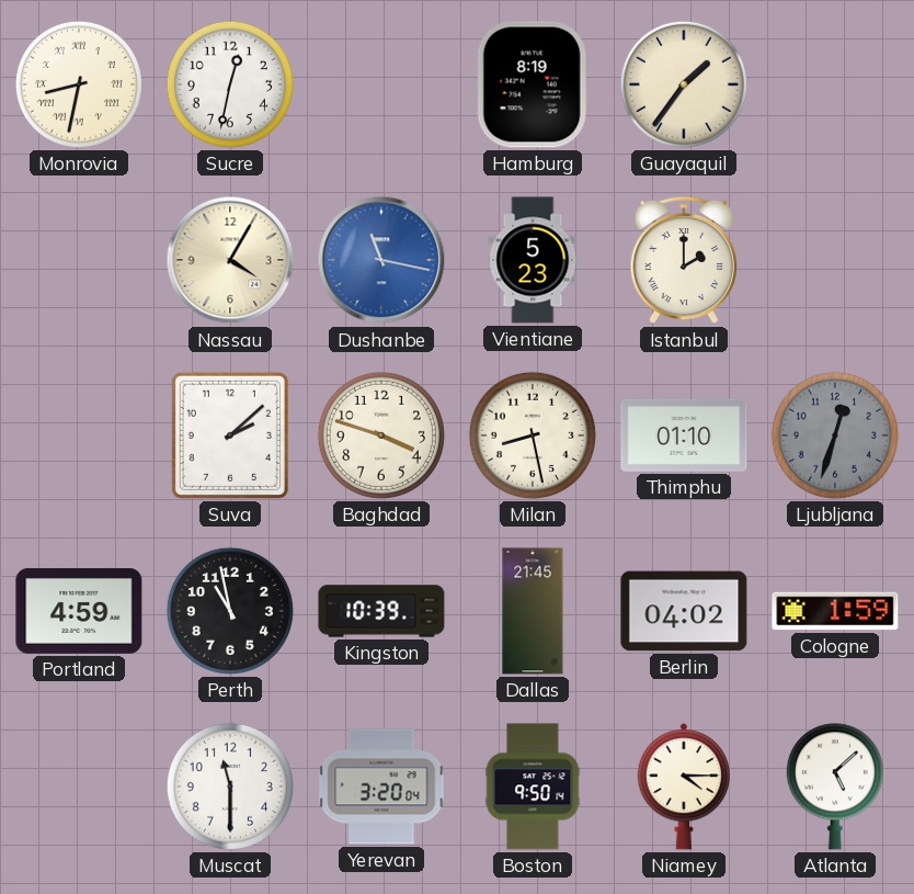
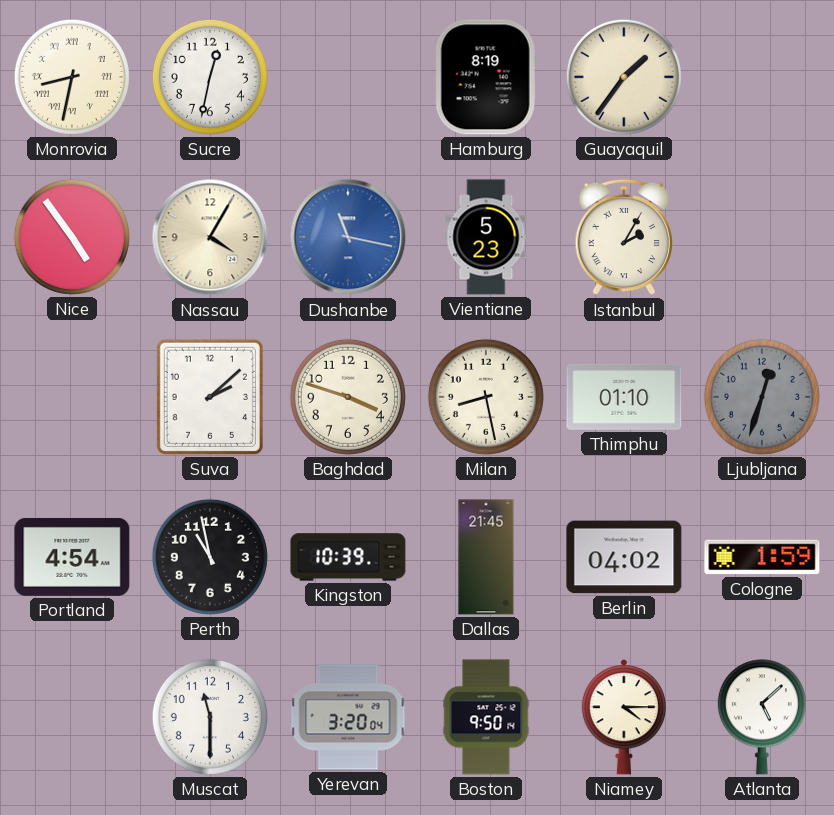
Nice: none -> 4:54 (72, 237)
Istanbul: 2:00 -> 2:05 (623, 237)
Portland: 4:59 -> 4:54 (72, 557)
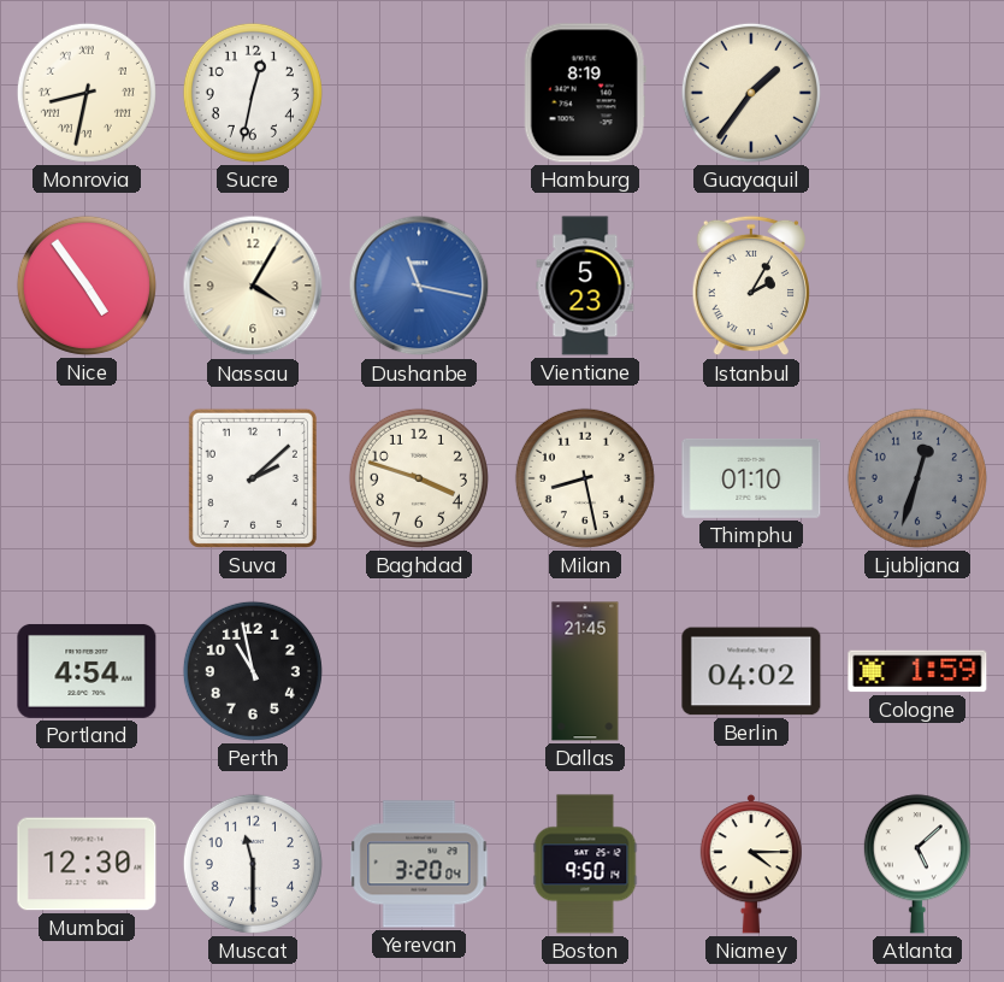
Kingston: 10:39 -> none (348, 557)
Mumbai: none -> 12:30 (87, 864)
